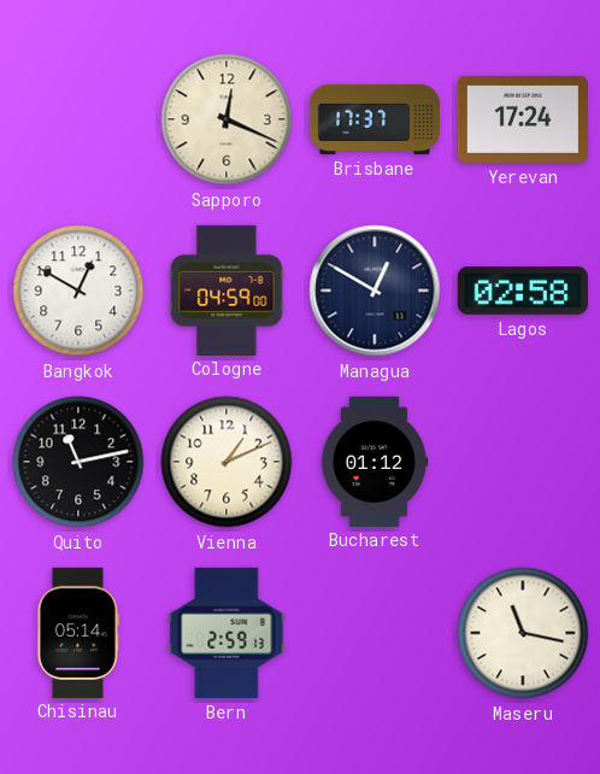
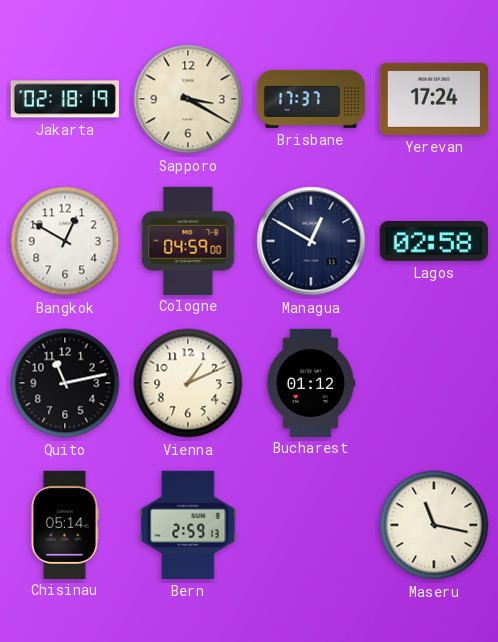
Jakarta: none -> 02:18 (64, 99)
Sapporo: 12:19 -> 3:20 (188, 99)
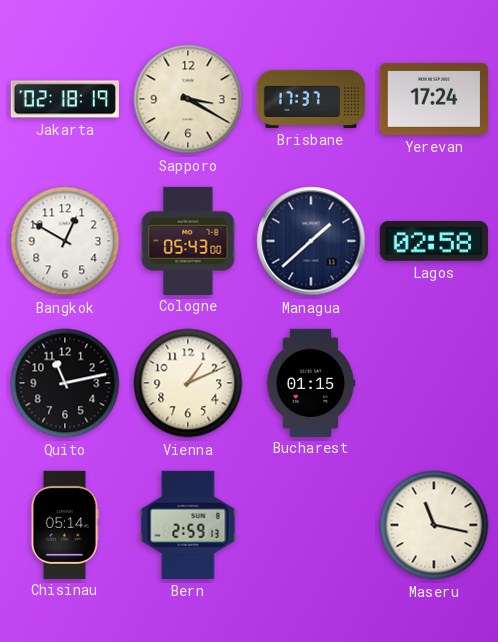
Cologne: 04:59 -> 05:43 (188, 240)
Managua: 12:50 -> 1:38 (311, 241)
Bucharest: 01:12 -> 01:15 (311, 382)
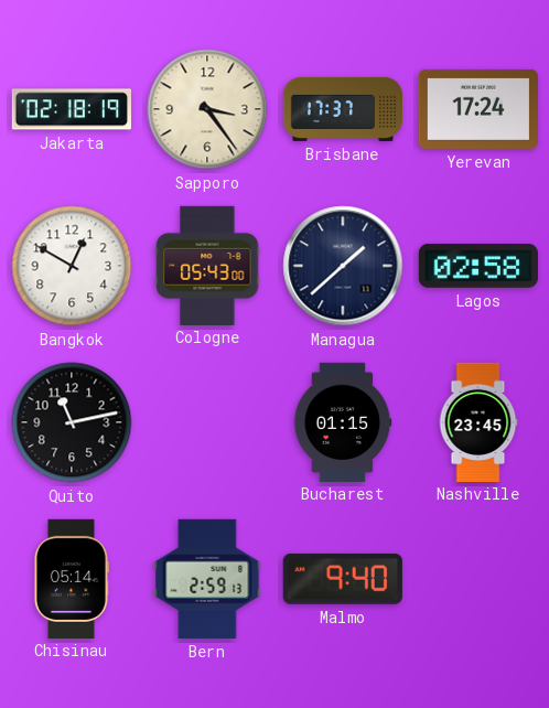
Sapporo: 3:20 -> 3:24 (207, 109)
Vienna: 1:11 -> none (188, 383)
Nashville: none -> 23:45 (478, 421)
Malmo: none -> 9:40 (343, 579)
Maseru: 11:17 -> none (434, 525)
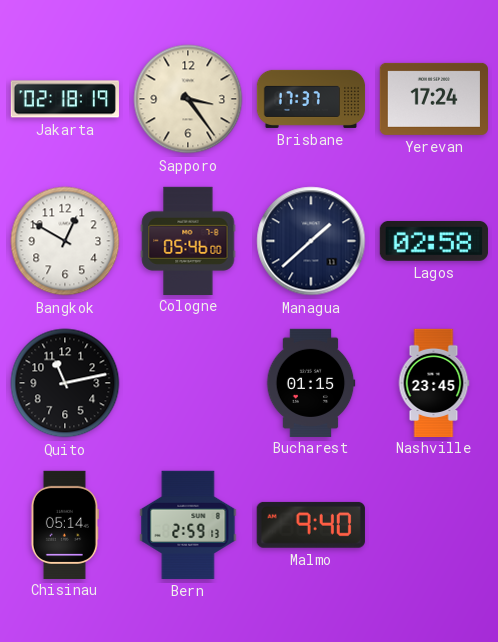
Cologne: 05:43 -> 05:46 (188, 240)
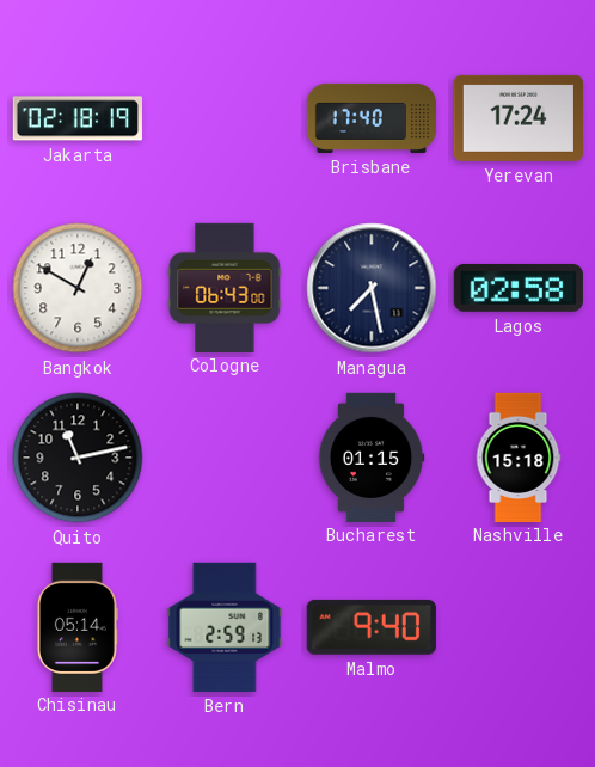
Sapporo: 3:24 -> none (188, 99)
Brisbane: 17:37 -> 17:40 (372, 118)
Cologne: 05:46 -> 06:43 (225, 287)
Managua: 1:38 -> 7:28 (372, 288)
Nashville: 23:45 -> 15:18 (519, 456)
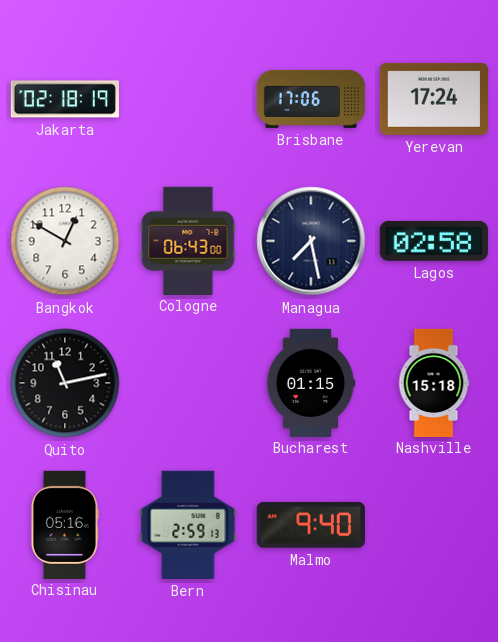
Brisbane: 17:40 -> 17:06 (311, 99)
Chisinau: 05:14 -> 05:16 (64, 524)
